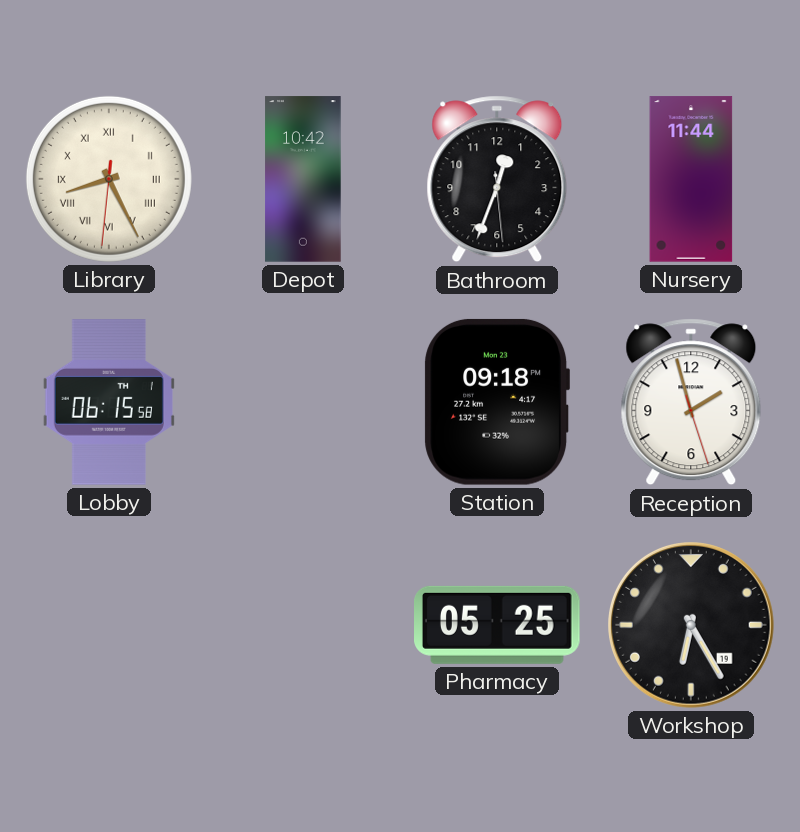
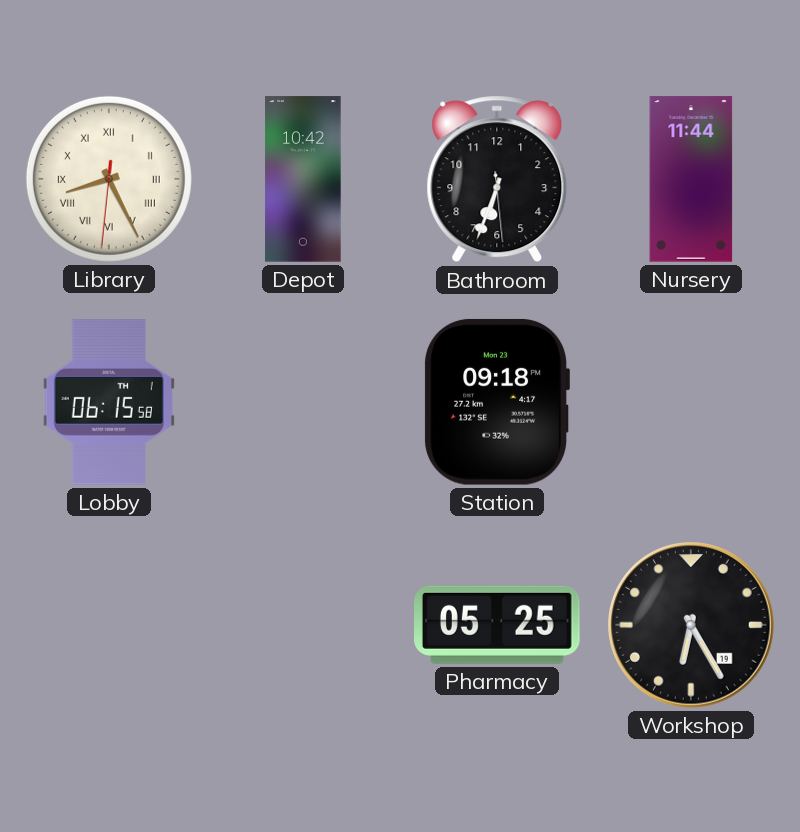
Bathroom: 12:33 -> 6:33 (497, 179)
Reception: 1:57 -> none (691, 402)
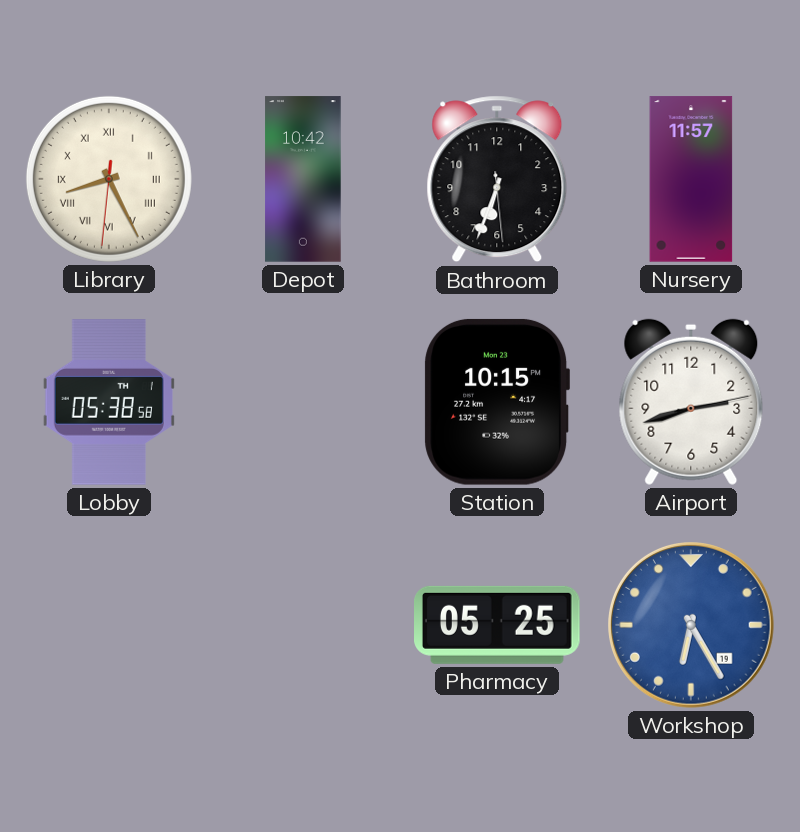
Nursery: 11:44 -> 11:57 (691, 179)
Lobby: 06:15 -> 05:38 (109, 402)
Station: 09:18 -> 10:15 (496, 402)
Airport: none -> 2:42 (691, 402)
Workshop dial: black -> blue (692, 626)
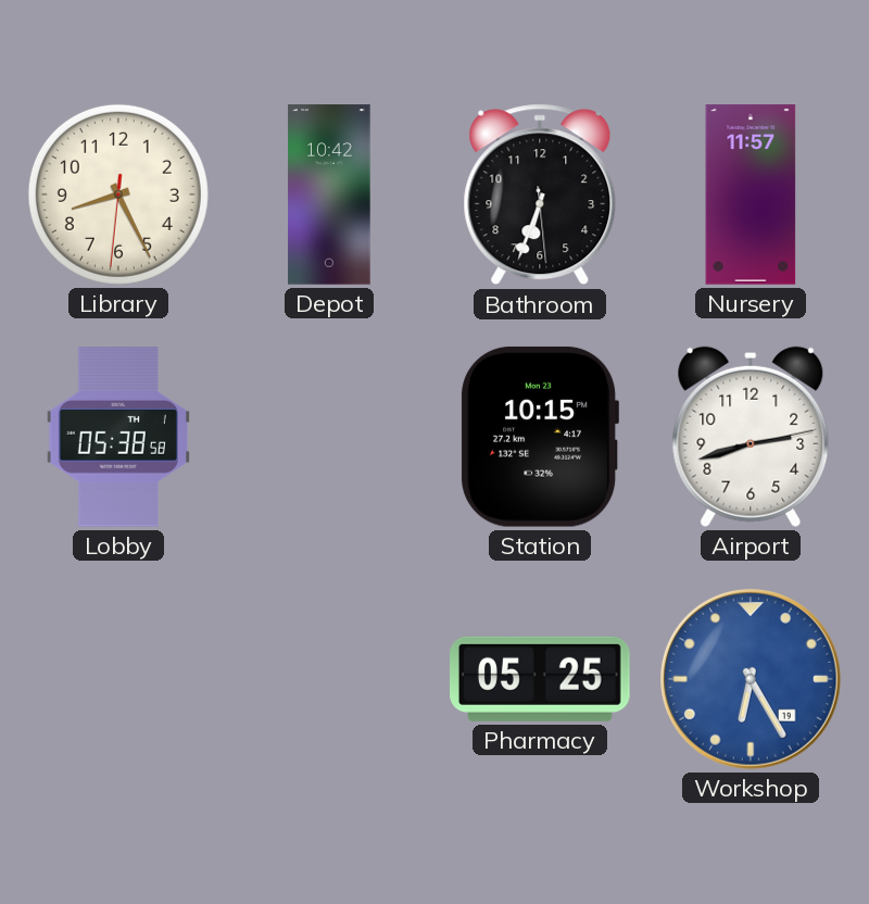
Library numerals: Roman -> Arabic (118, 194)
